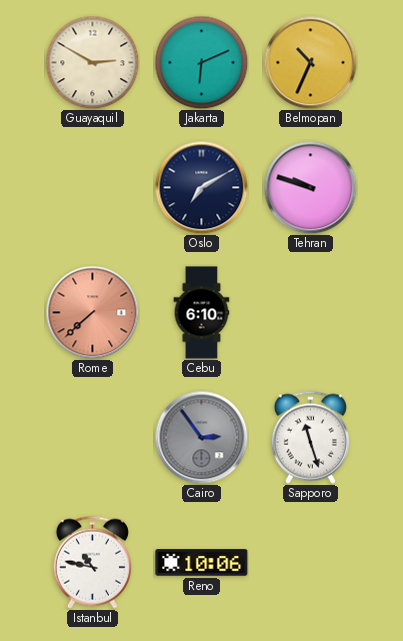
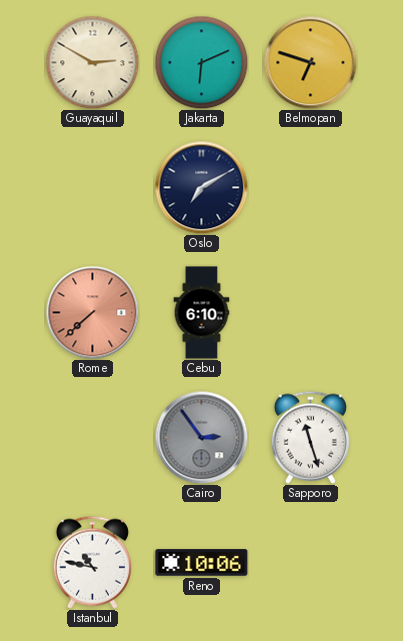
Belmopan: 10:34 -> 6:48 (310, 62)
Tehran: 9:48 -> none (310, 187)
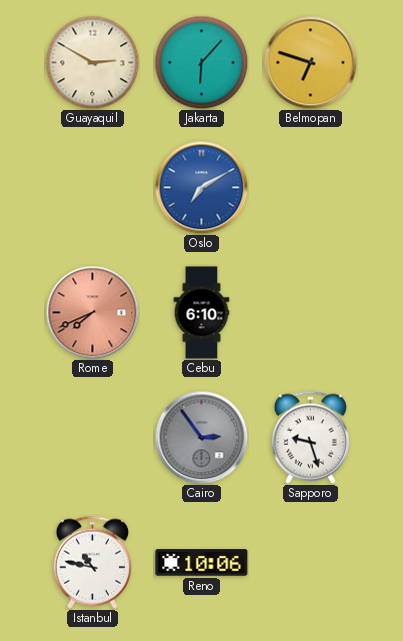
Jakarta: 6:11 -> 6:07 (201, 62)
Oslo dial: navy -> blue (201, 187)
Rome: 7:38 -> 7:41 (92, 312)
Sapporo: 11:27 -> 9:27 (310, 437)
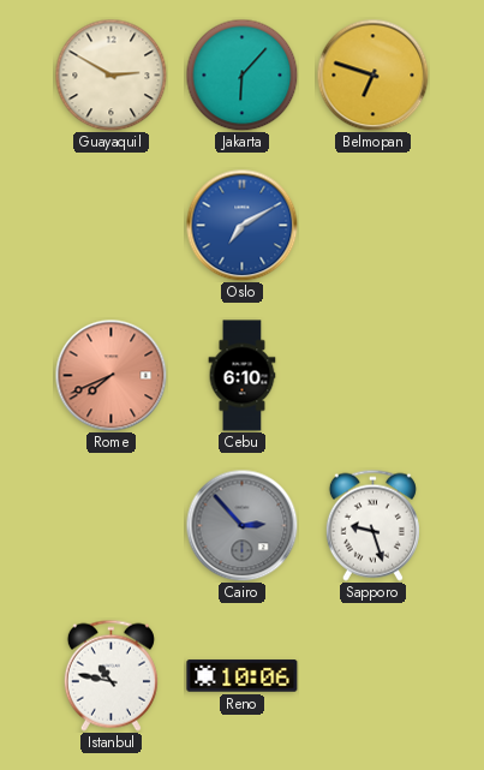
Cairo: 2:54 -> 2:53 (241, 525)
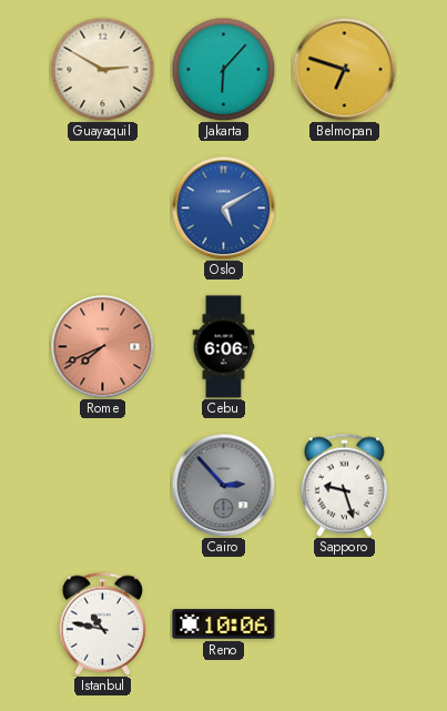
Oslo: 7:10 -> 5:10 (223, 207)
Cebu: 6:10 -> 6:06 (224, 347)
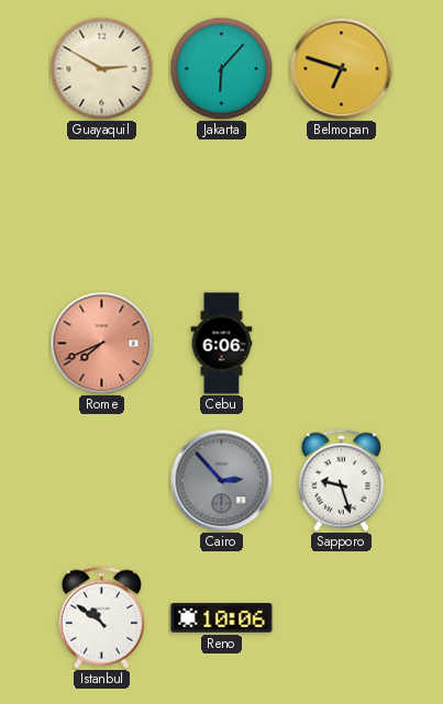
Oslo: 5:10 -> none (223, 207)
Istanbul: 10:47 -> 10:51 (101, 617)
